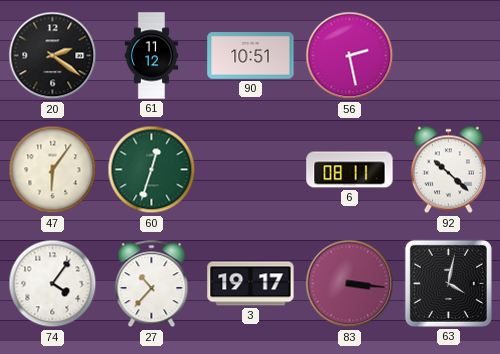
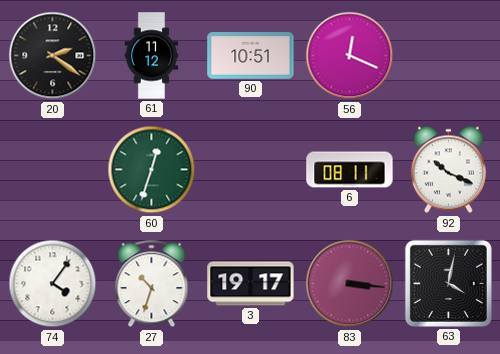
56: 2:28 -> 12:19 (350, 56)
47: 6:06 -> none (53, 170)
92: 10:22 -> 10:19 (448, 170)
27: 10:37 -> 10:33 (152, 284)
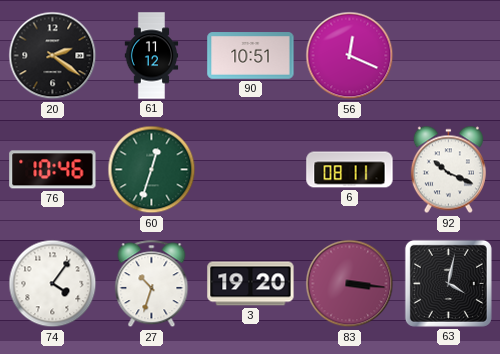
76: none -> 10:46 (53, 170)
3: 19:17 -> 19:20 (251, 284)
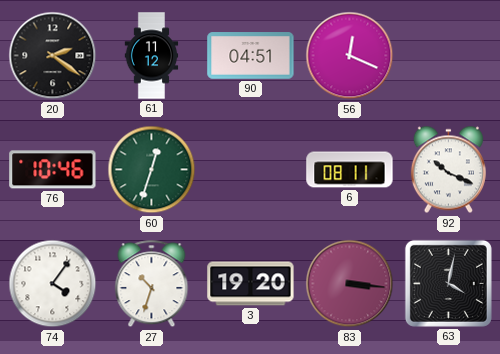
90: 10:51 -> 04:51 (251, 56)
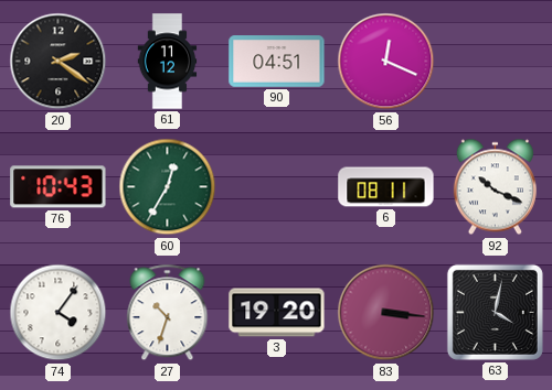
76: 10:46 -> 10:43 (59, 187)
60: 12:33 -> 12:35 (168, 187)
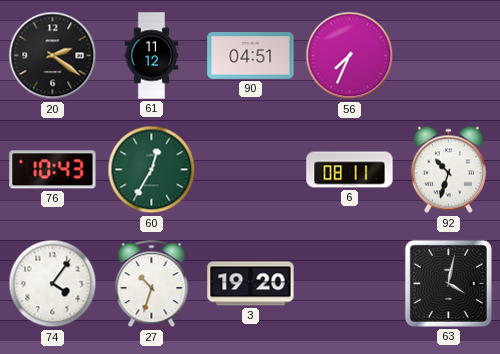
56: 12:19 -> 7:34 (350, 56)
92: 10:19 -> 10:33 (448, 170)
83: 3:16 -> none (386, 313)
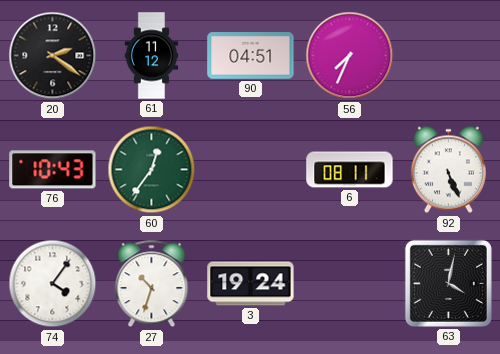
60: 12:35 -> 12:36 (152, 170)
92: 10:33 -> 5:26 (448, 170)
3: 19:20 -> 19:24 (251, 284)
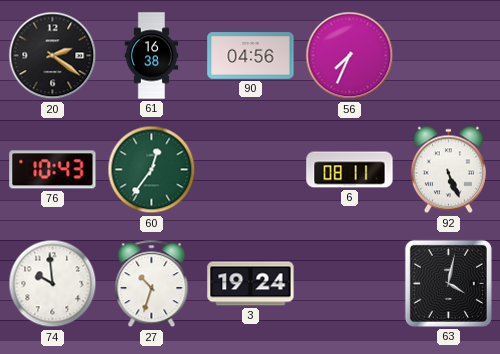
61: 11:12 -> 16:38 (152, 56)
90: 04:51 -> 04:56 (251, 56)
74: 4:06 -> 9:59 (53, 284)
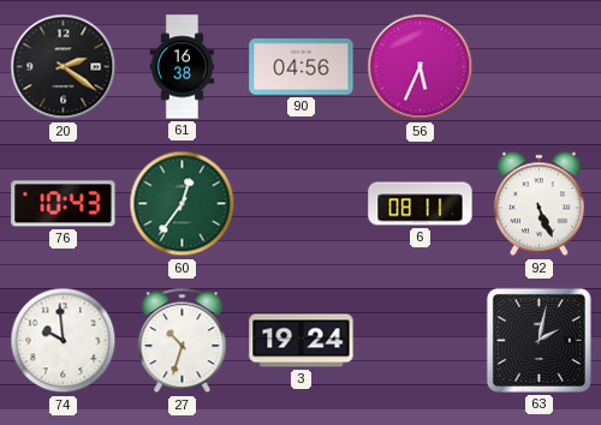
56: 7:34 -> 5:34 (421, 67)
63: 4:02 -> 2:02 (538, 340)
